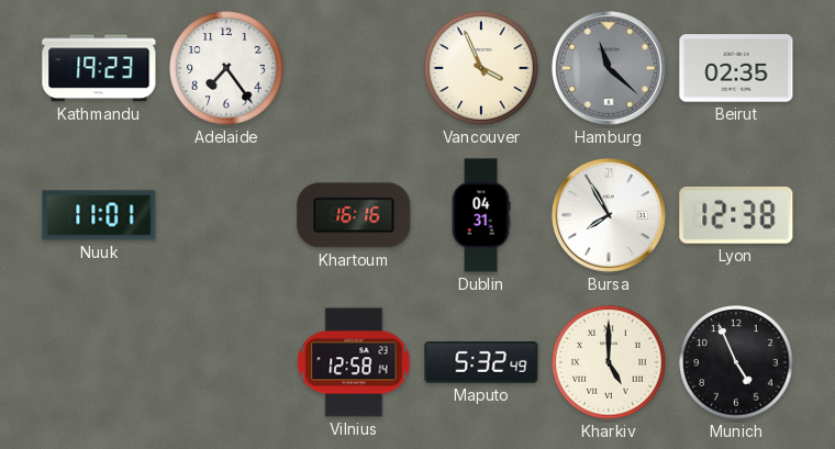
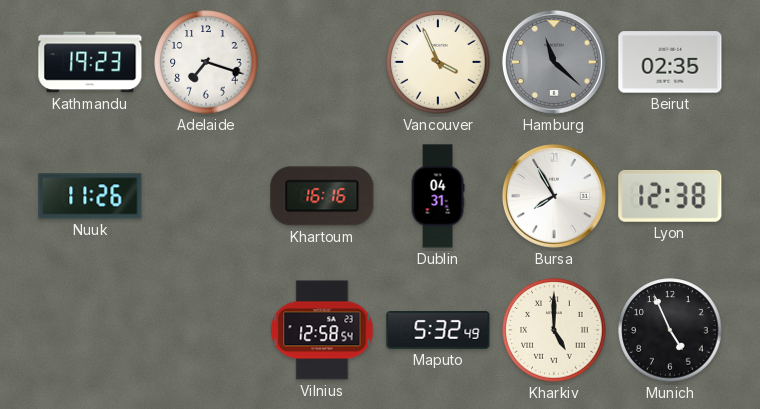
Adelaide: 7:24 -> 7:18 (206, 62)
Nuuk: 11:01 -> 11:26 (90, 196)
Vilnius: 12:58:14 -> 12:58:54 (322, 330)
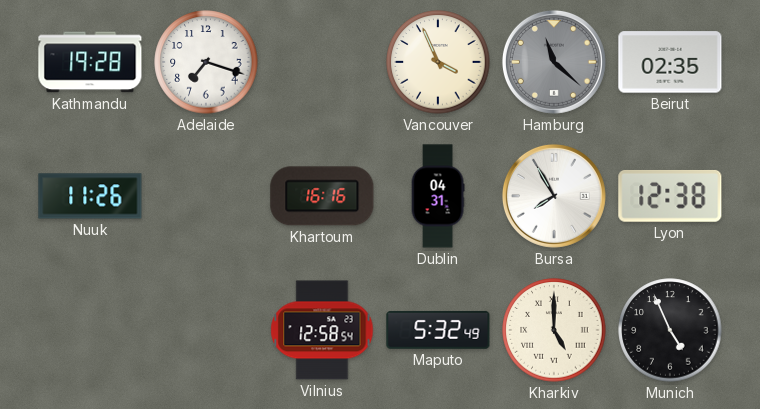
Kathmandu: 19:23 -> 19:28 (90, 62)
